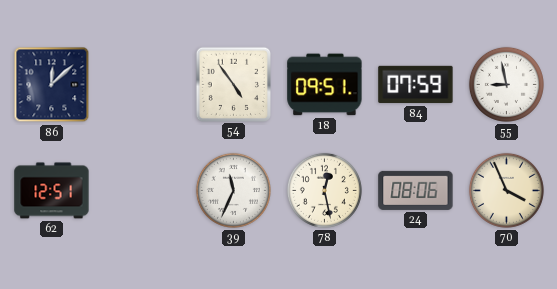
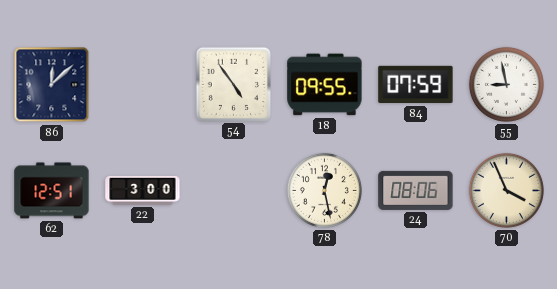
18: 09:51 -> 09:55 (325, 85)
22: none -> 3:00 (143, 190)
39: 11:34 -> none (233, 190)
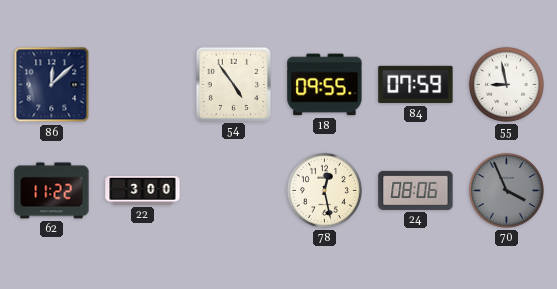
62: 12:51 -> 11:22 (52, 191)
70 dial: cream -> grey (506, 190)
